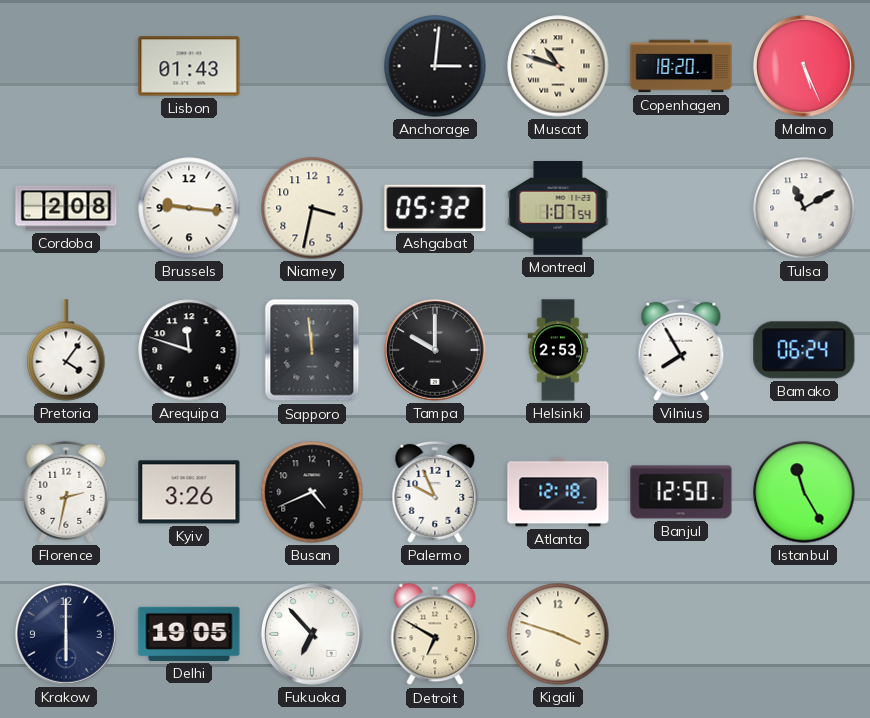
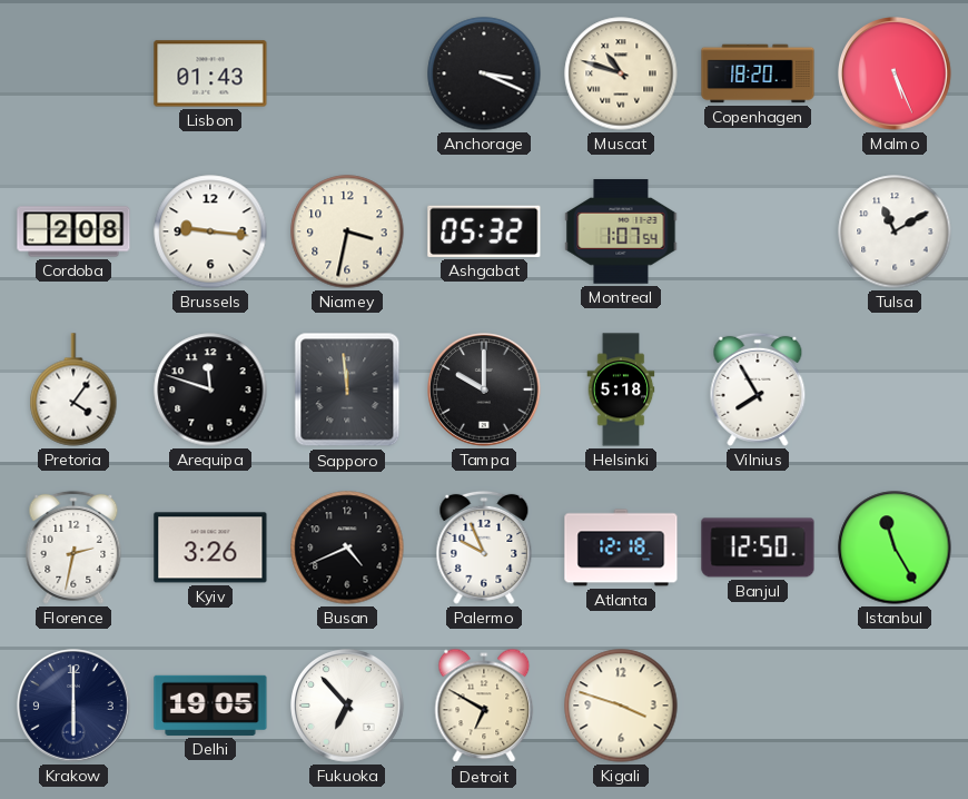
Anchorage: 3:01 -> 3:19 (484, 73)
Helsinki: 2:53 -> 5:18 (621, 389)
Bamako: 06:24 -> none (804, 350)
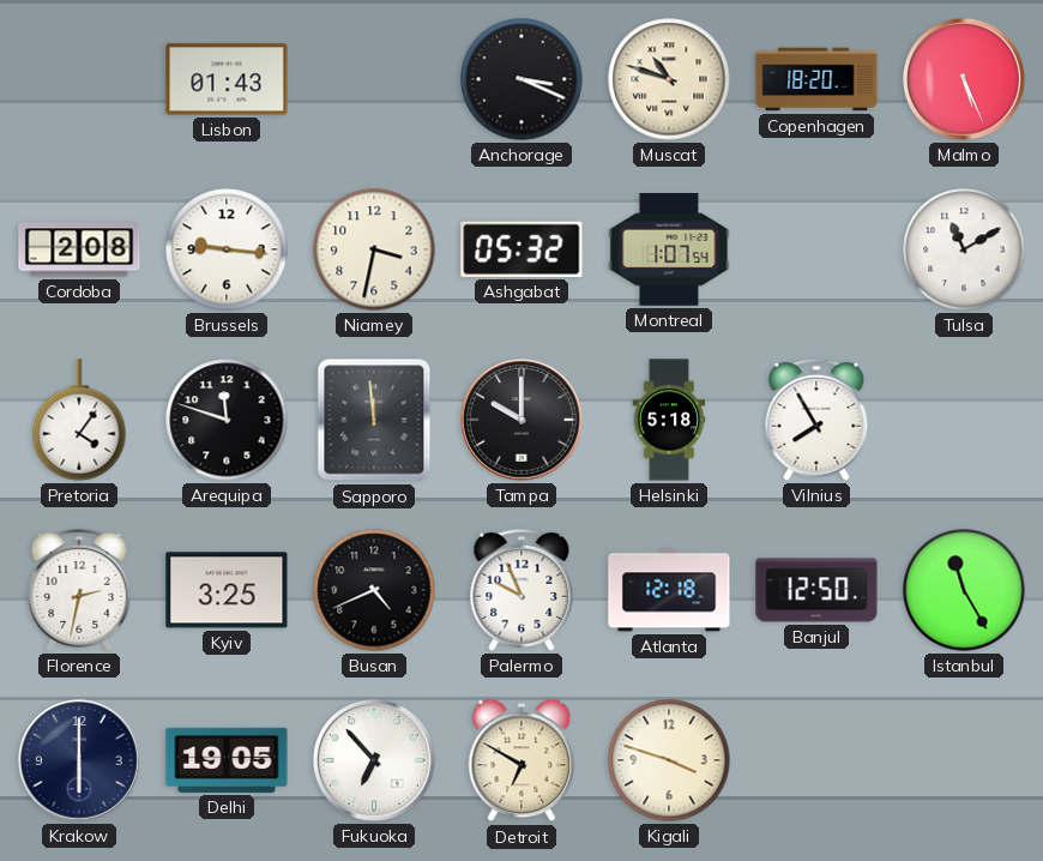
Kyiv: 3:26 -> 3:25 (227, 590)
